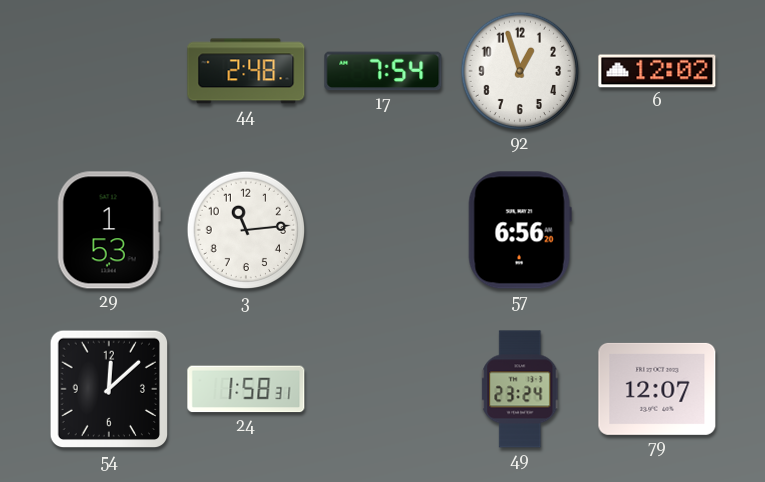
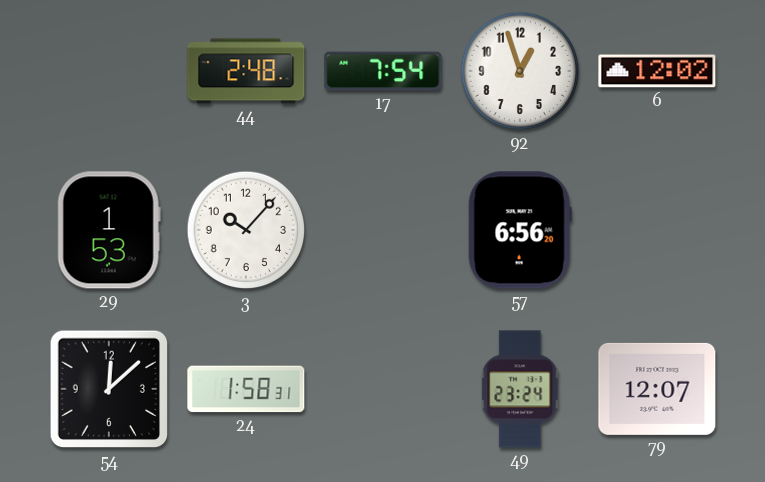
3: 11:14 -> 10:07 (246, 230)
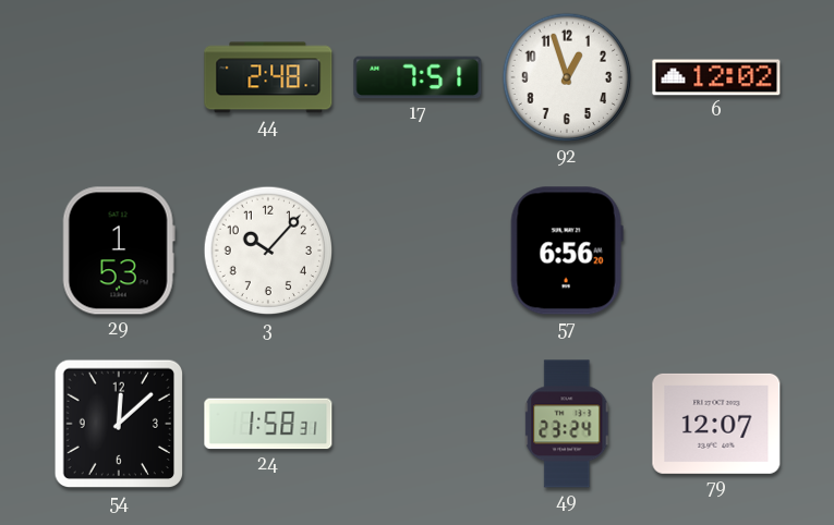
17: 7:54 -> 7:51 (418, 77)
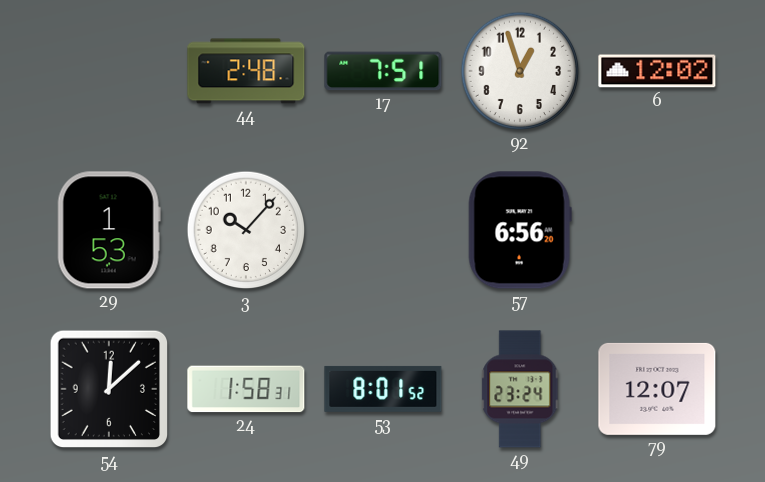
53: none -> 8:01 (383, 389)
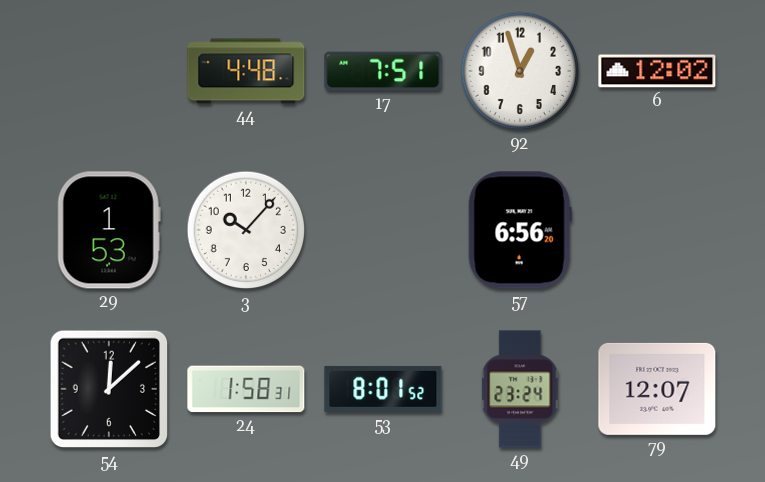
44: 2:48 -> 4:48 (246, 71)
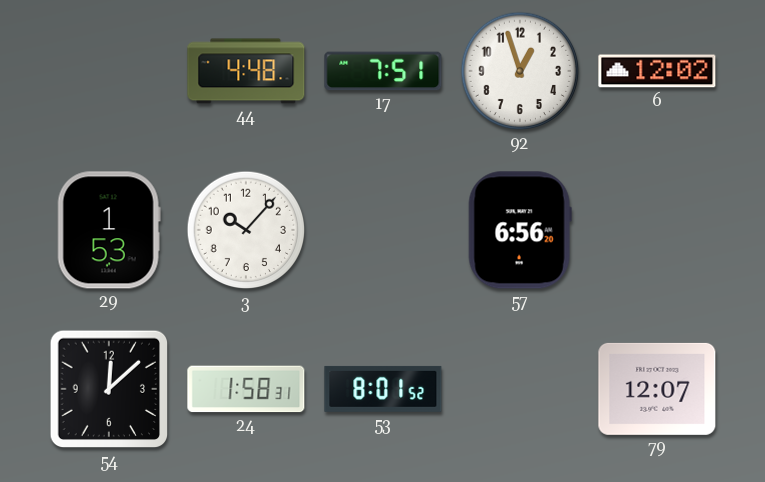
49: 23:24 -> none (521, 389)
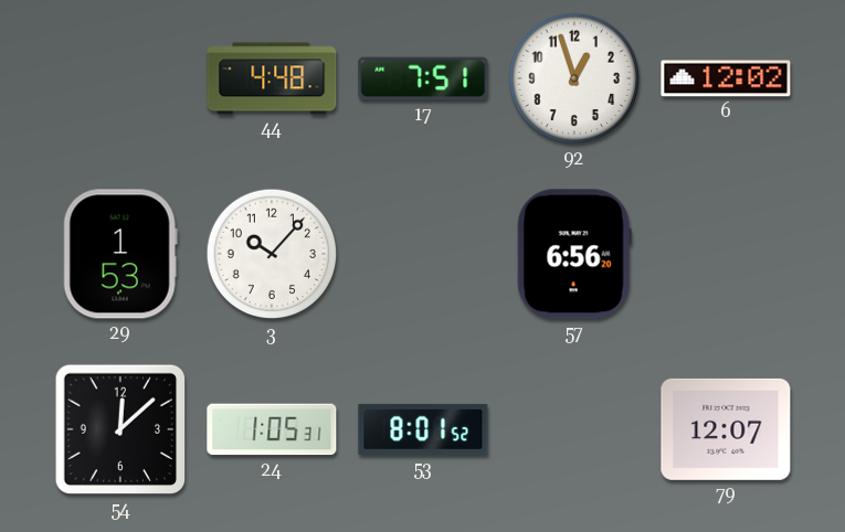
24: 1:58 -> 1:05 (272, 429)
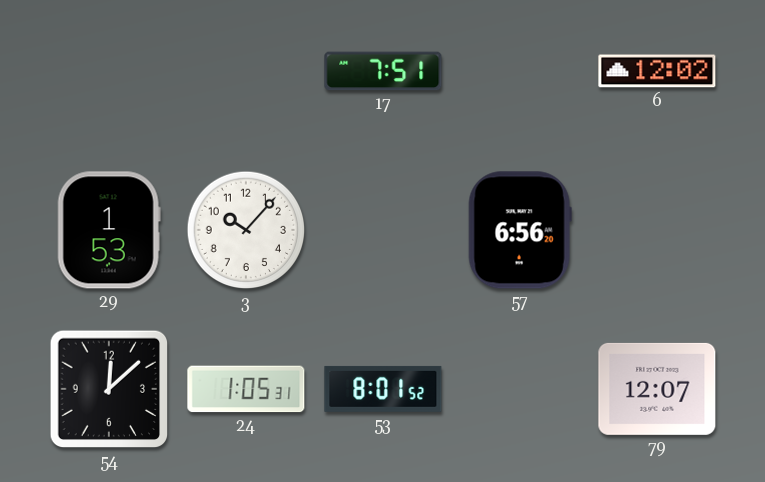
44: 4:48 -> none (272, 78)
92: 12:57 -> none (574, 78)
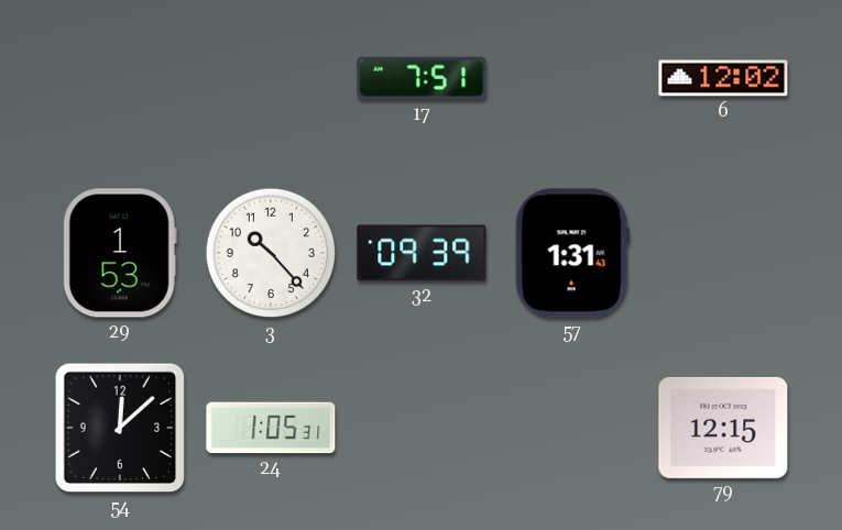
3: 10:07 -> 10:23 (271, 253)
32: none -> 09:39 (422, 253)
57: 6:56 -> 1:31 (572, 253)
53: 8:01 -> none (383, 389)
79: 12:07 -> 12:15 (723, 428)
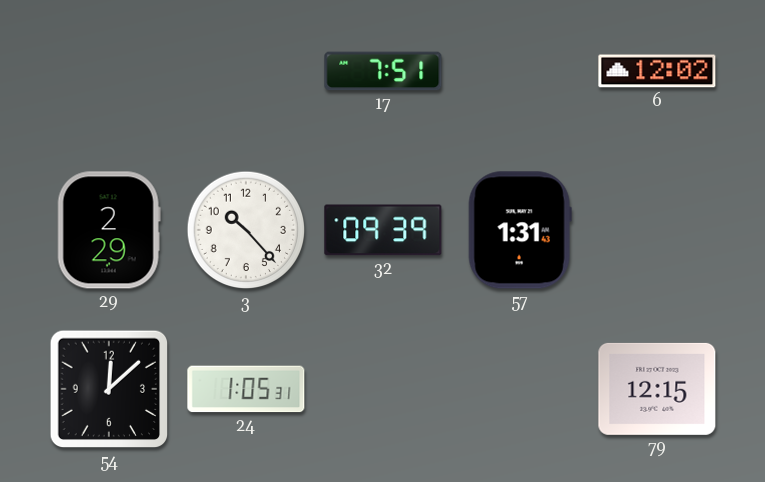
29: 1:53 -> 2:29 (109, 230)
